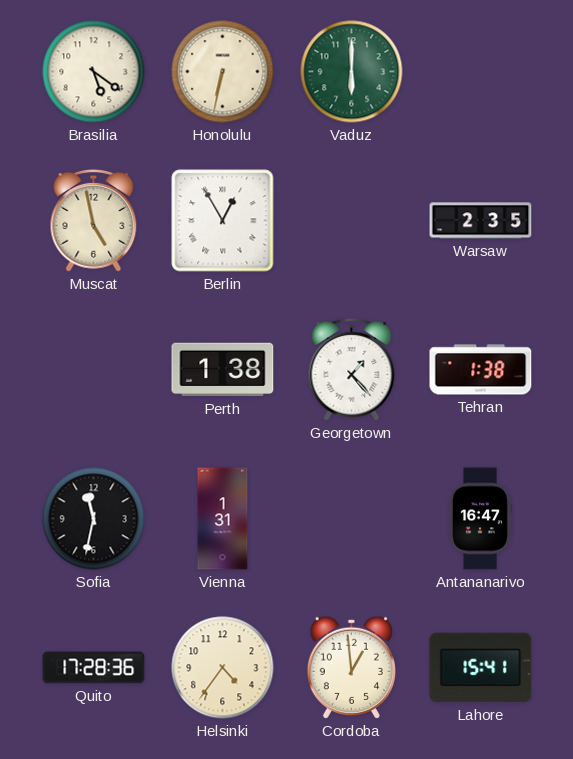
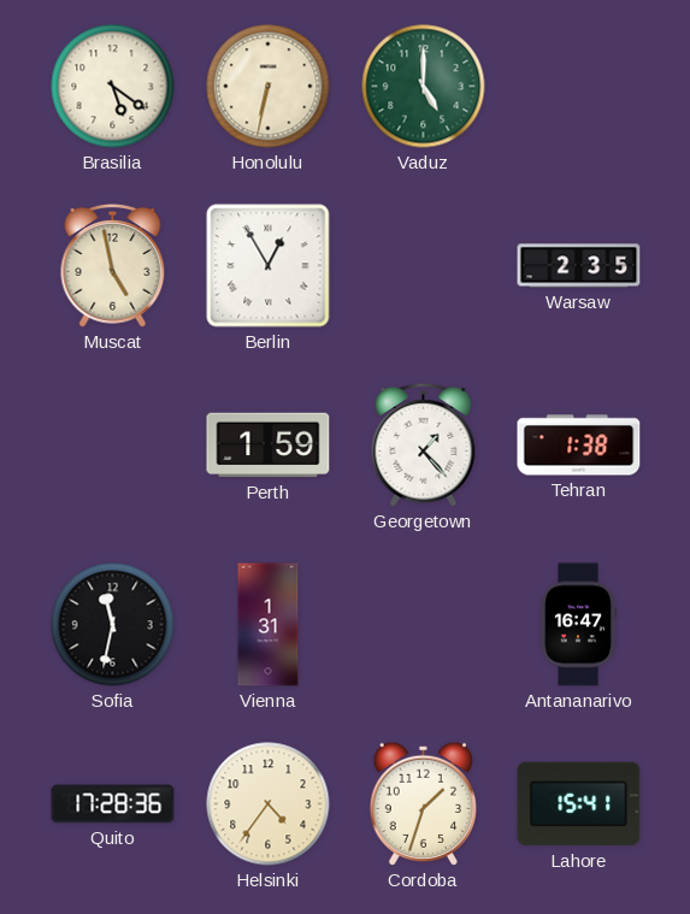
Vaduz: 6:00 -> 5:00 (424, 87)
Perth: 1:38 -> 1:59 (269, 446)
Cordoba: 12:59 -> 1:33 (423, 803)
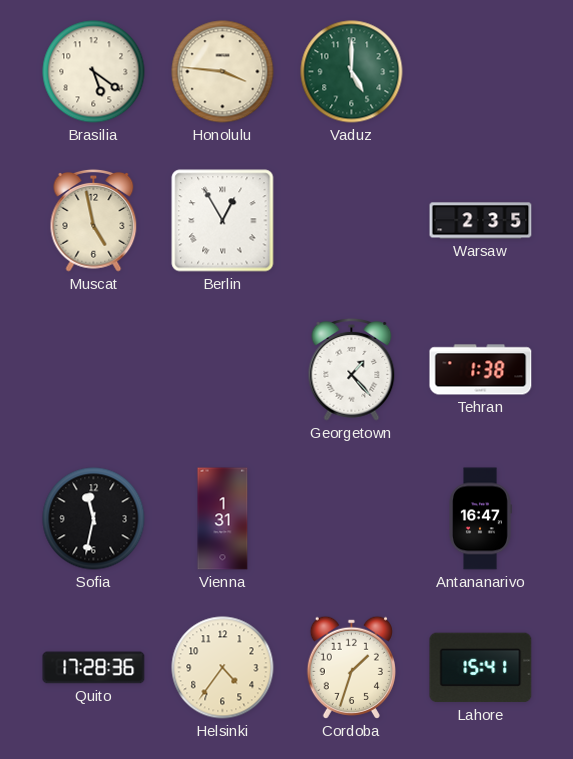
Honolulu: 6:32 -> 3:46 (223, 72)
Perth: 1:59 -> none (269, 446)
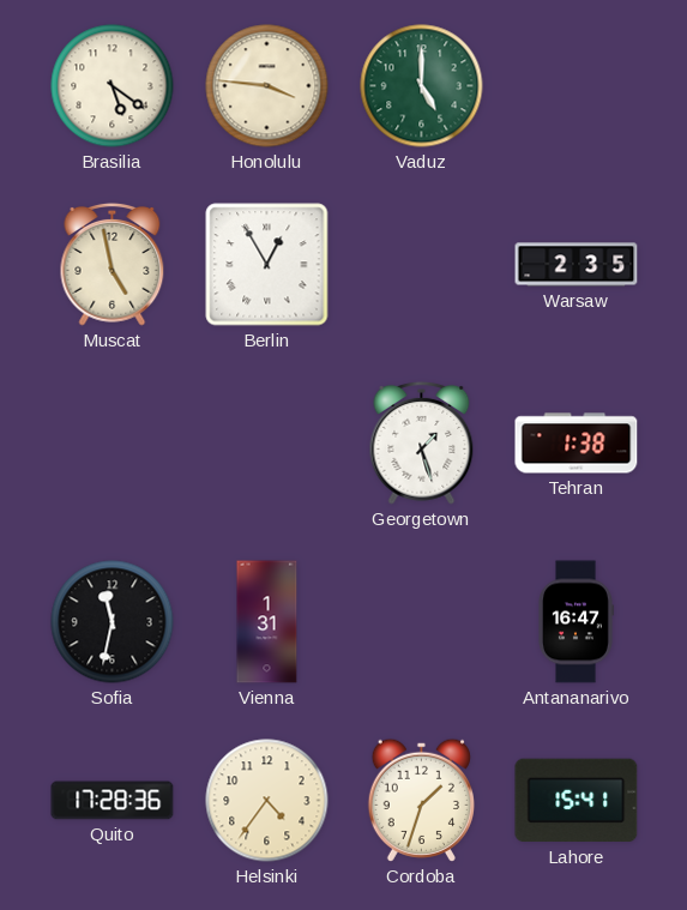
Georgetown: 1:23 -> 1:27 (422, 442)
